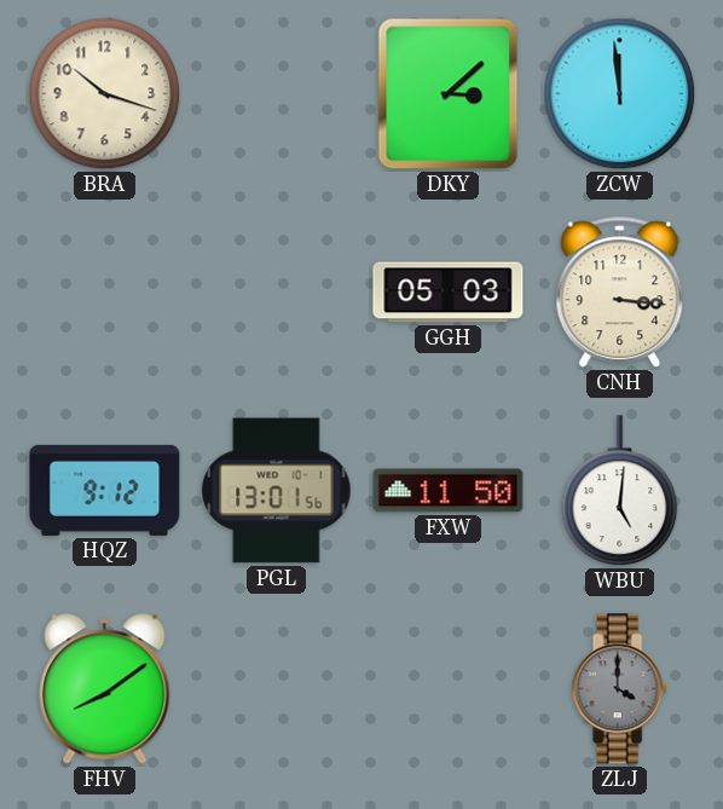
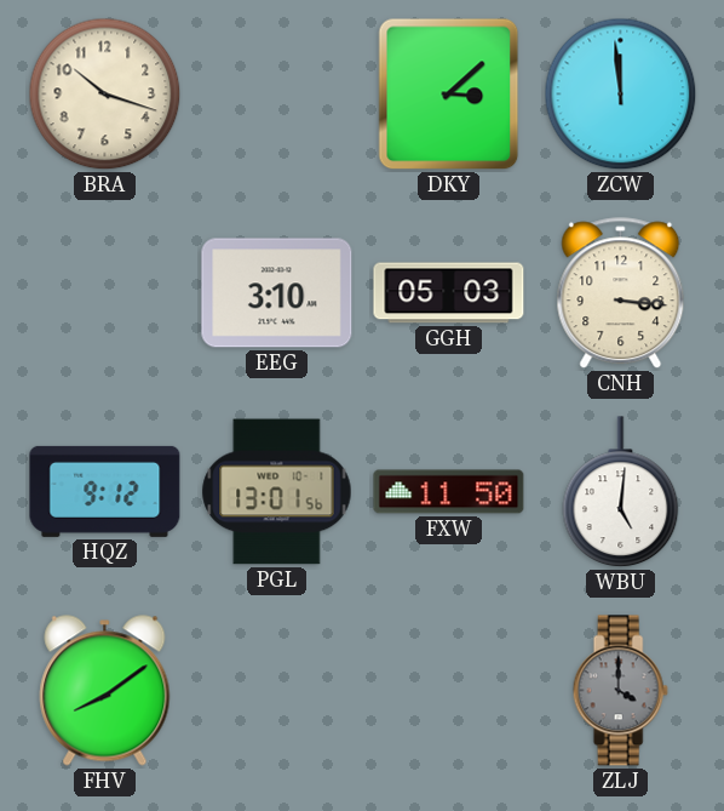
EEG: none -> 3:10 (277, 293)
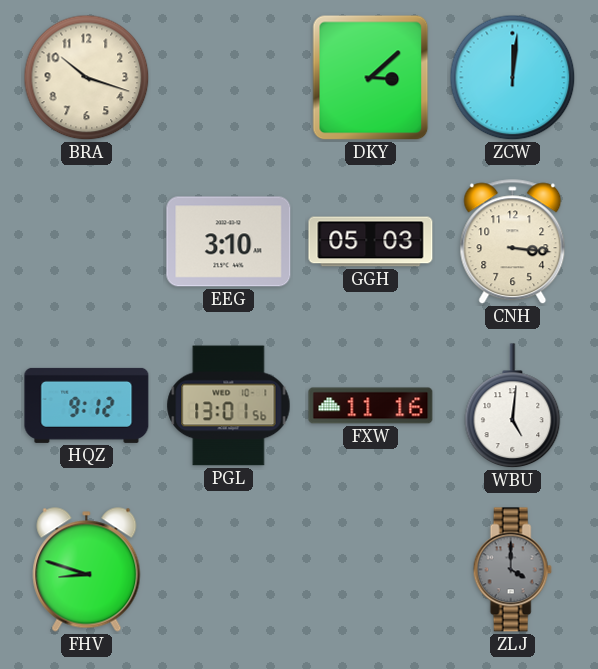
ZCW: 11:59 -> 12:01 (513, 78)
FXW: 11:50 -> 11:16 (371, 406)
FHV: 8:09 -> 8:48 (87, 570)
